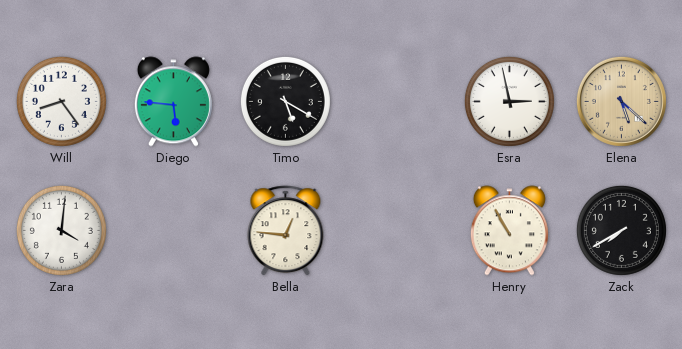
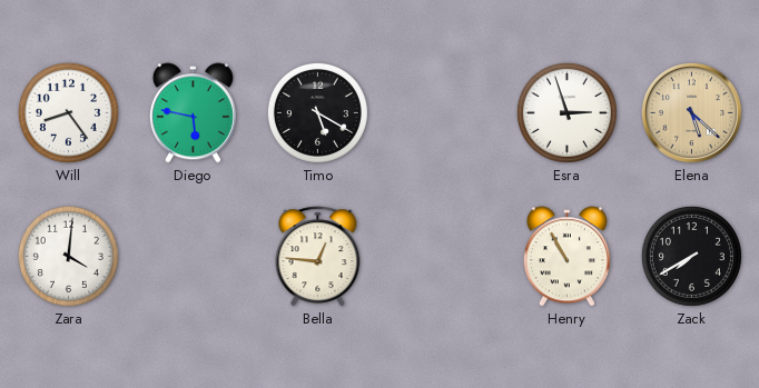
Diego: 5:46 -> 5:47 (193, 113)
Esra: 2:58 -> 2:57 (566, 112)
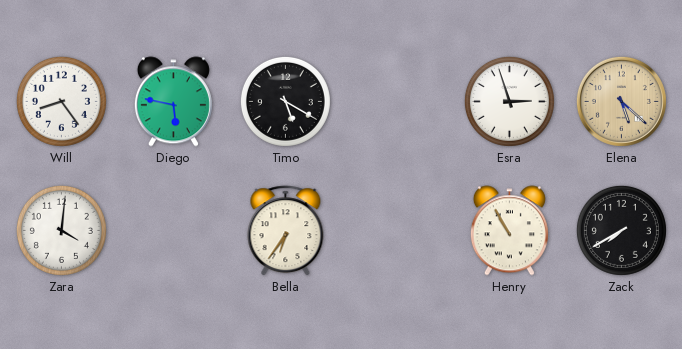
Bella: 12:46 -> 6:36 (286, 231)
